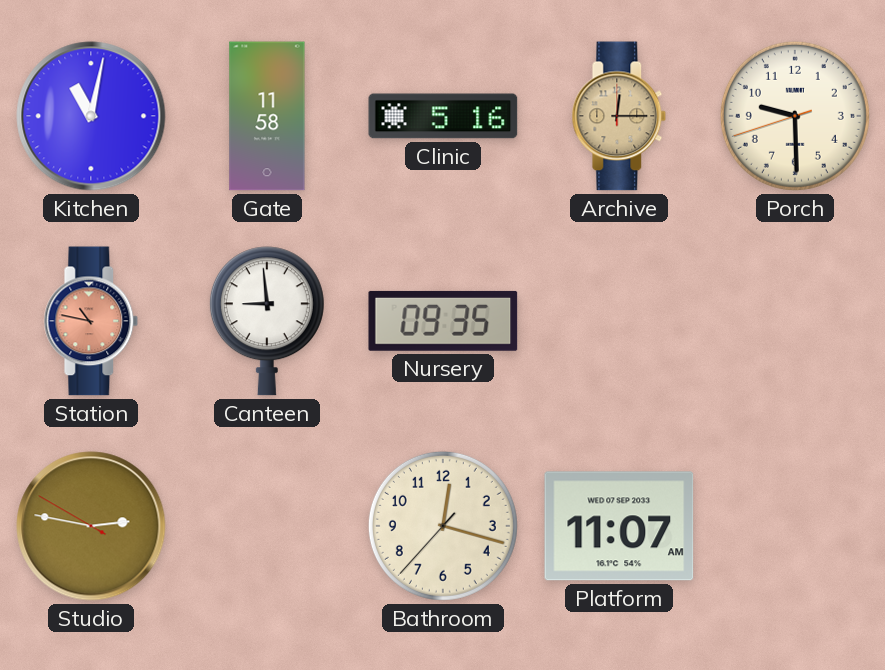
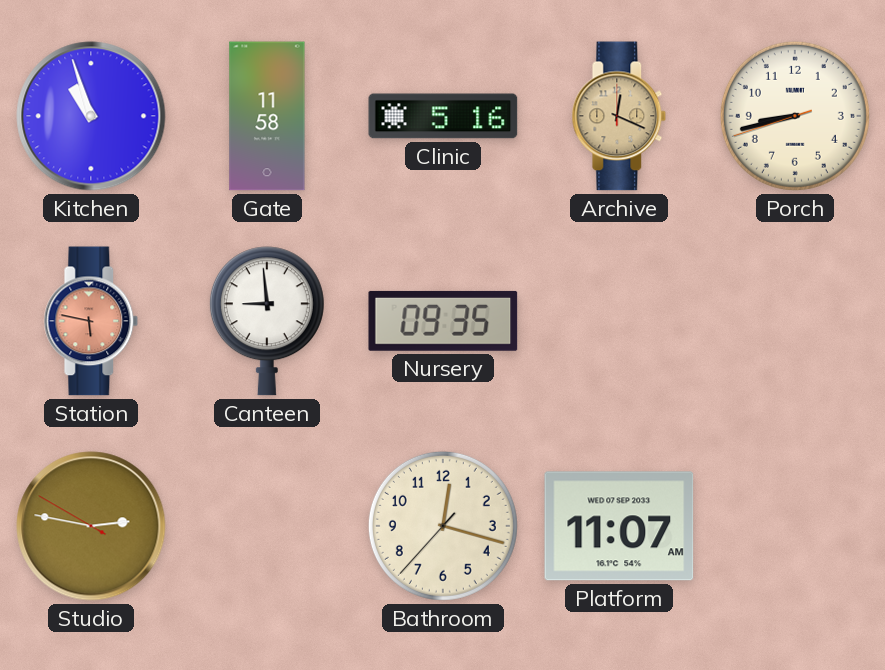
Kitchen: 11:02 -> 10:57 (91, 116)
Archive: 12:15 -> 12:19 (619, 116)
Porch: 9:29 -> 8:42 (795, 116)
Station: 10:47 -> 5:47 (91, 321)
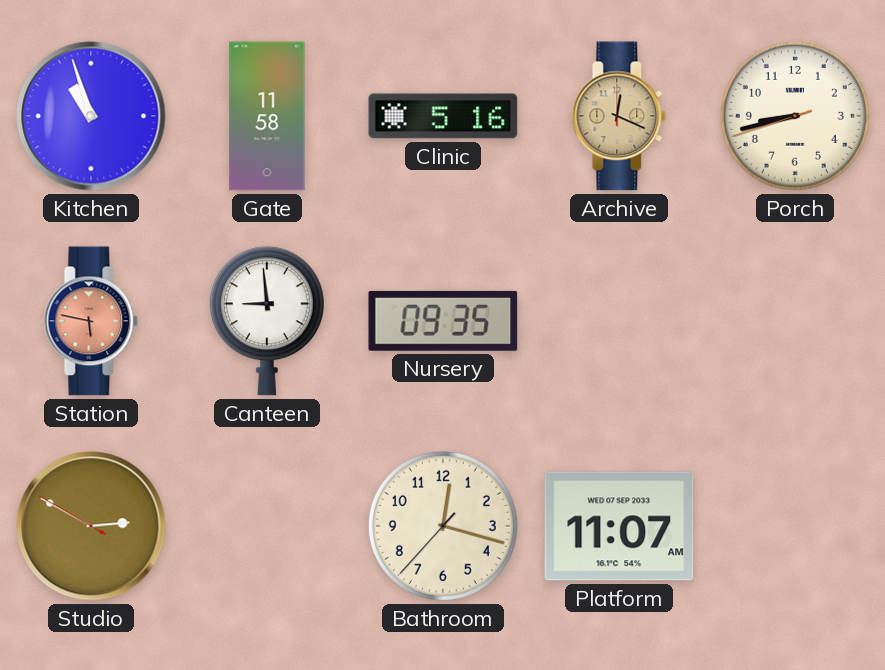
Studio: 2:46 -> 2:49 (91, 526)
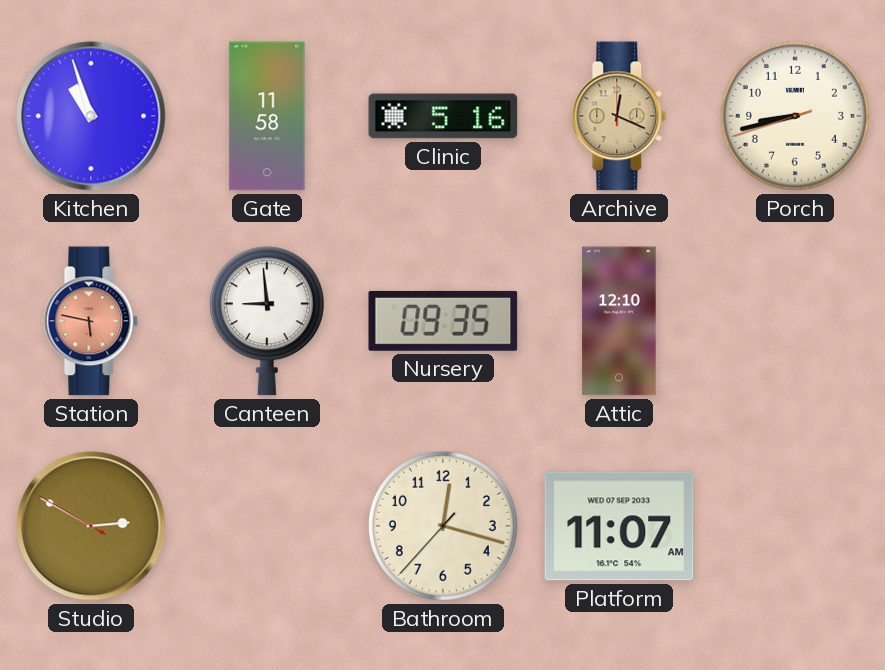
Attic: none -> 12:10 (619, 321)
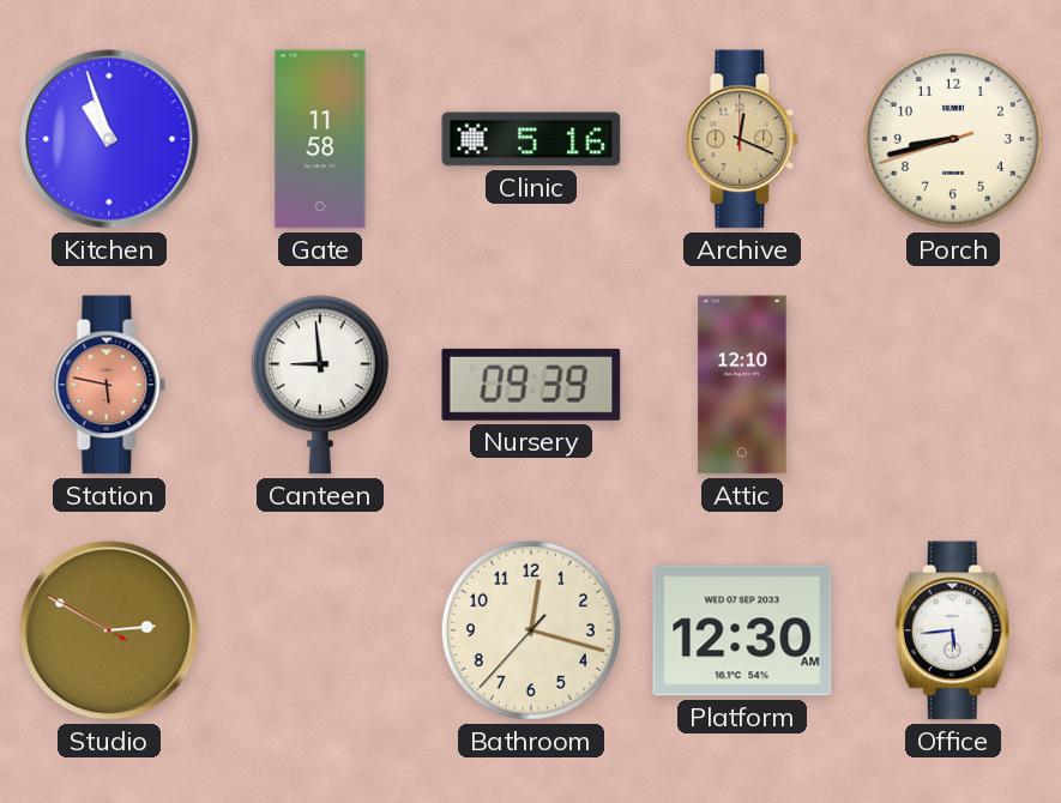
Nursery: 09:35 -> 09:39 (531, 385)
Platform: 11:07 -> 12:30 (742, 630)
Office: none -> 5:44 (953, 630)
